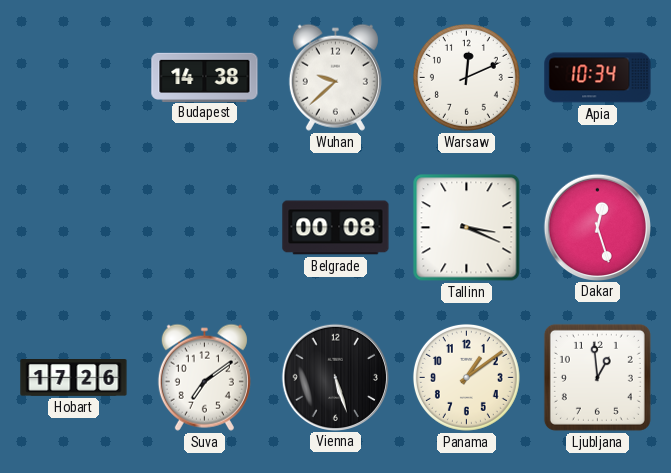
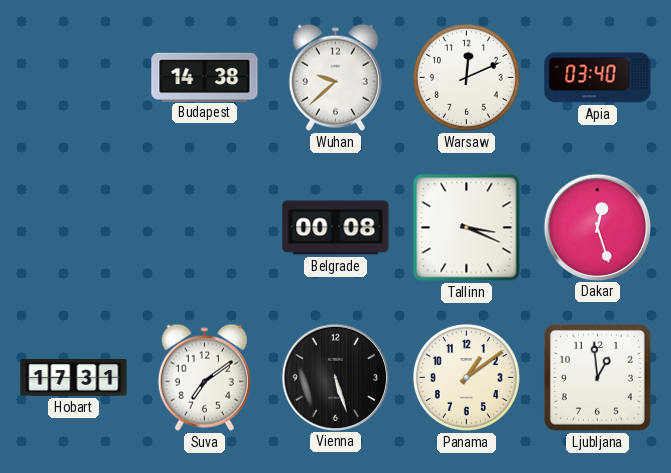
Apia: 10:34 -> 03:40 (598, 78)
Hobart: 17:26 -> 17:31 (74, 378)
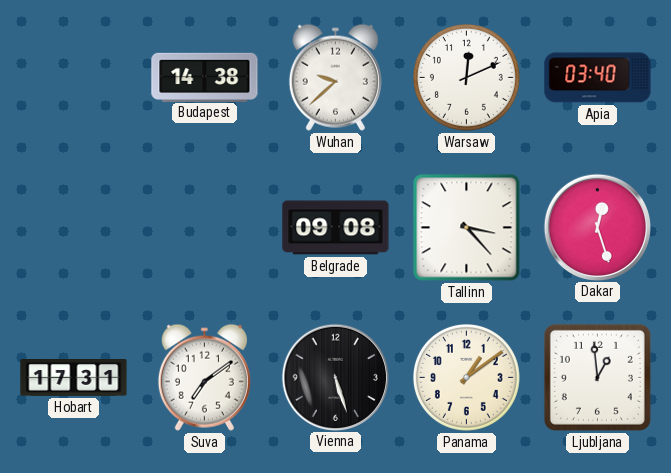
Belgrade: 00:08 -> 09:08 (336, 228)
Tallinn: 3:19 -> 3:23 (467, 228)
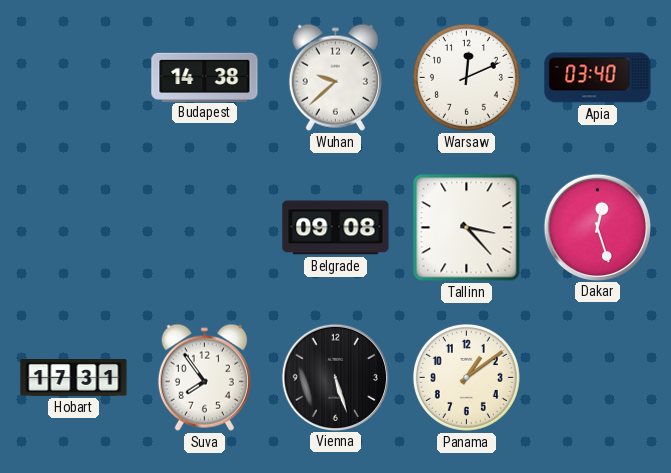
Suva: 7:09 -> 7:54 (204, 377)
Ljubljana: 12:59 -> none (597, 377)
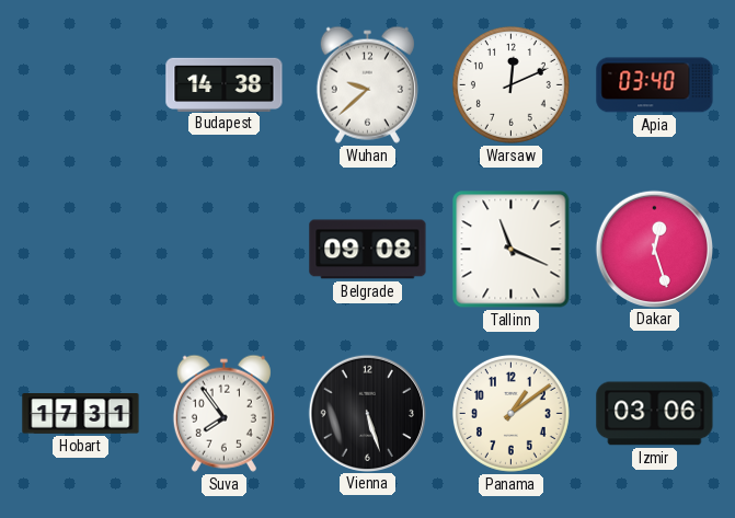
Tallinn: 3:23 -> 11:19 (512, 250)
Izmir: none -> 03:06 (655, 414)
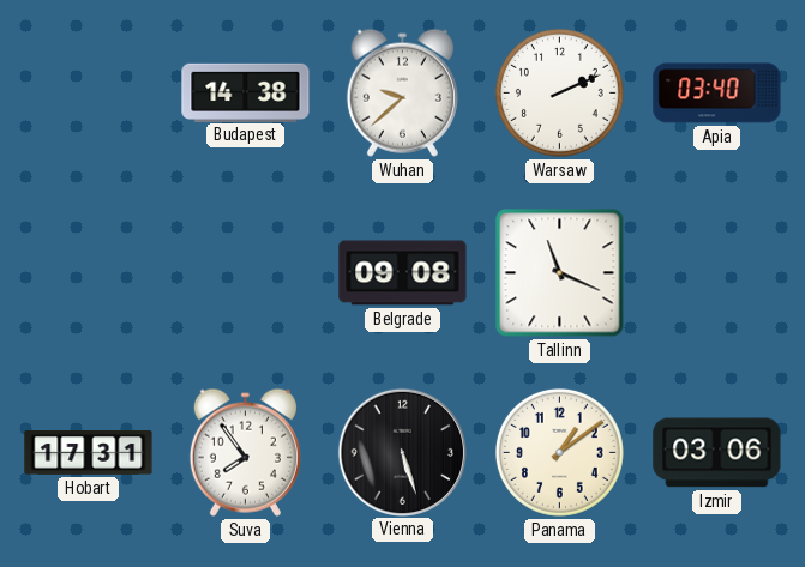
Warsaw: 12:11 -> 2:11 (559, 92)
Dakar: 12:27 -> none (654, 249)
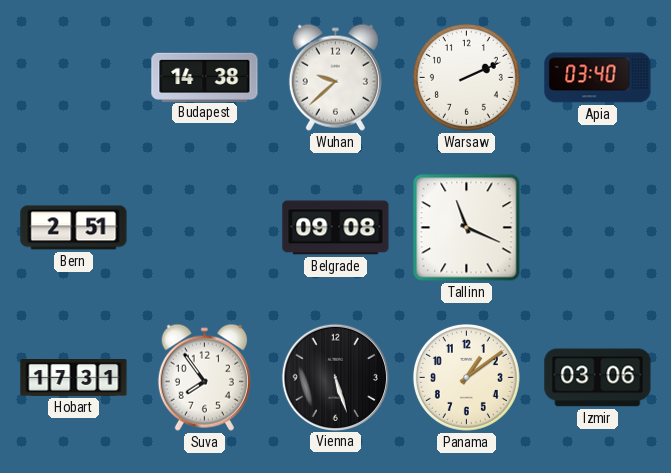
Bern: none -> 2:51 (74, 228)
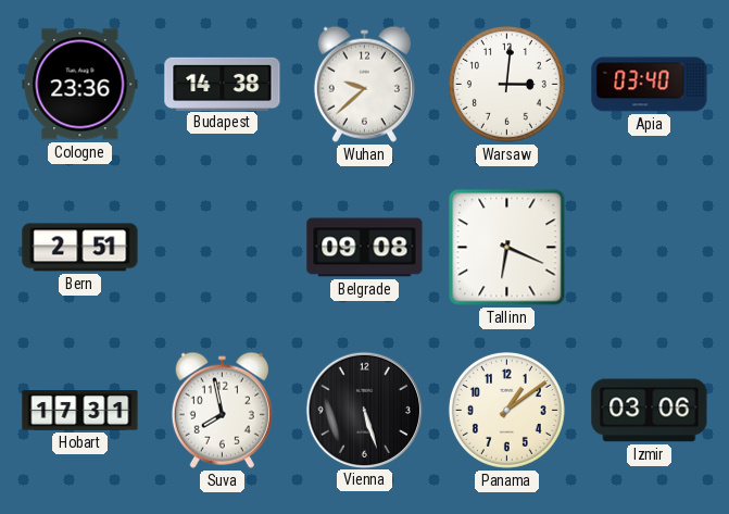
Cologne: none -> 23:36 (80, 85)
Warsaw: 2:11 -> 3:01 (506, 84)
Tallinn: 11:19 -> 6:19 (507, 248)
Suva: 7:54 -> 7:58 (222, 410)
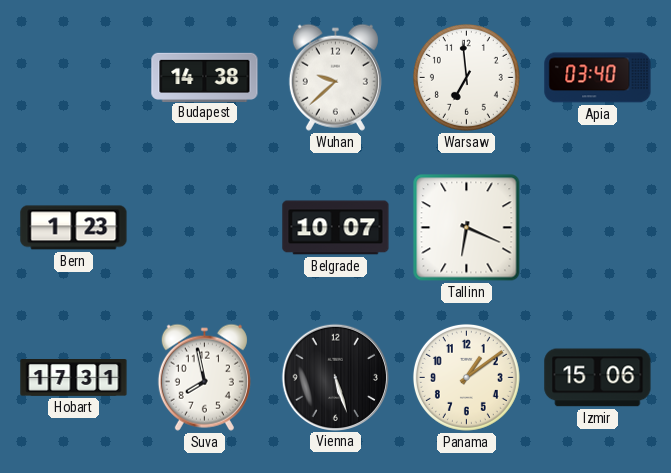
Cologne: 23:36 -> none (80, 85)
Warsaw: 3:01 -> 6:59 (466, 77)
Bern: 2:51 -> 1:23 (74, 228)
Belgrade: 09:08 -> 10:07 (336, 228)
Izmir: 03:06 -> 15:06 (598, 378)
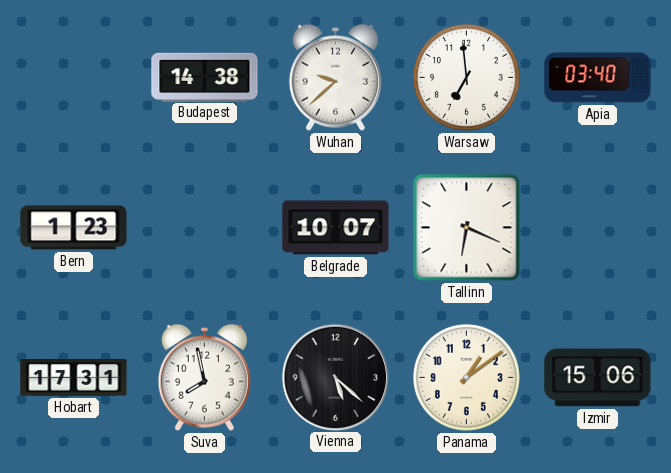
Vienna: 5:27 -> 5:22 (335, 377)
